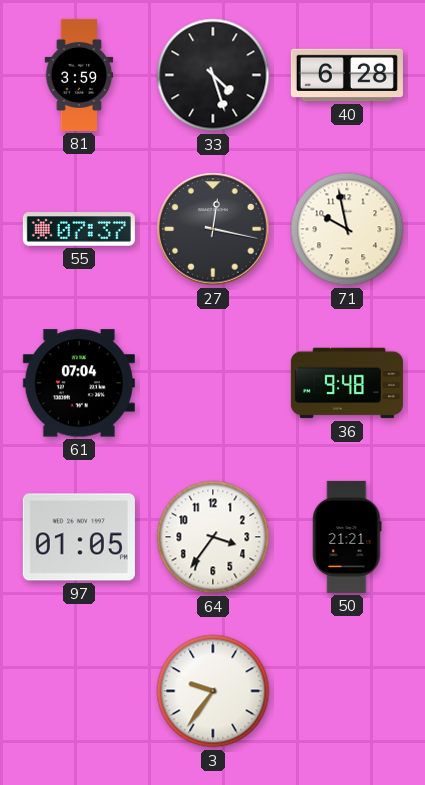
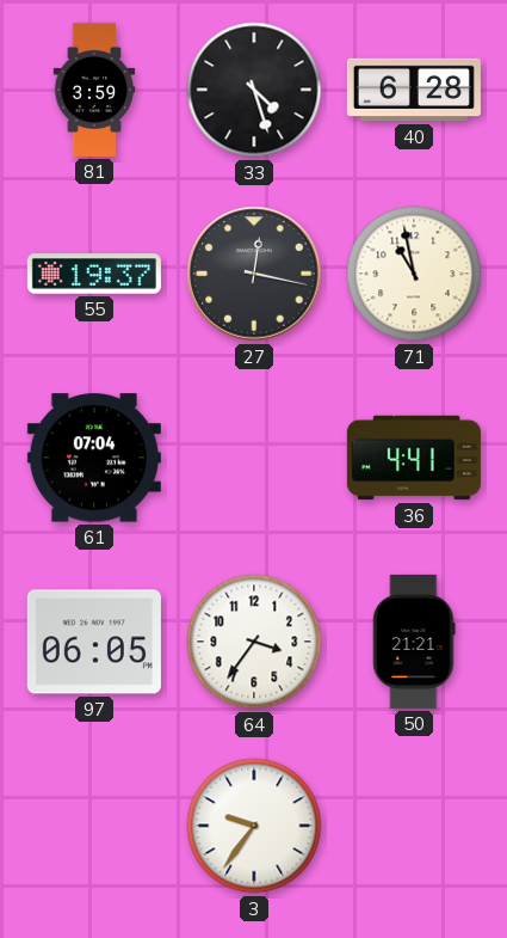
55: 07:37 -> 19:37 (94, 274)
71: 9:58 -> 10:58 (414, 274)
36: 9:48 -> 4:41 (414, 458)
97: 01:05 -> 06:05 (94, 642)
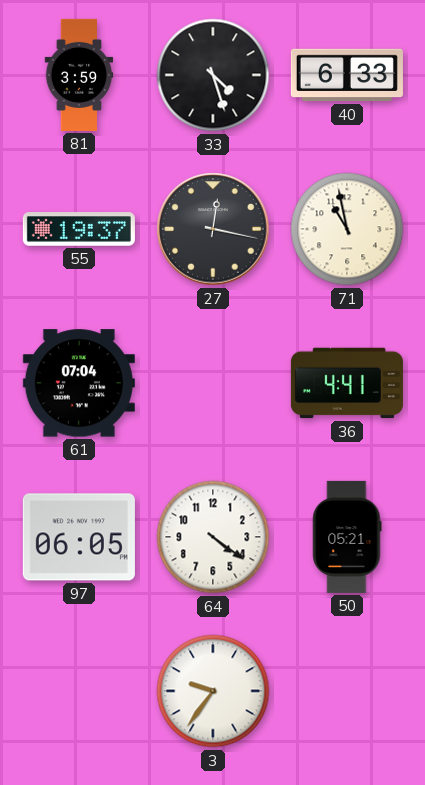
40: 6:28 -> 6:33 (347, 75)
64: 3:36 -> 4:21 (213, 537)
50: 21:21 -> 05:21 (347, 537)
